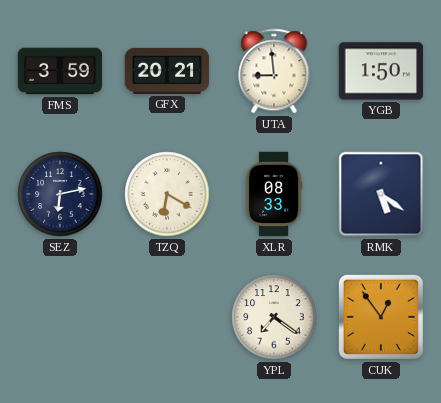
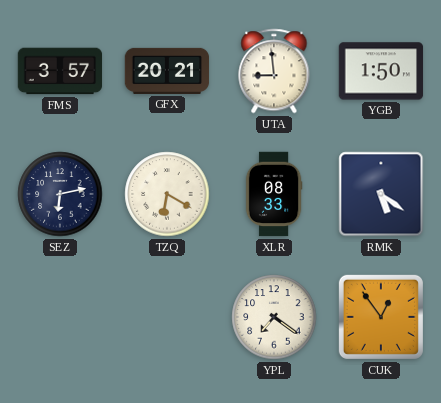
FMS: 3:59 -> 3:57 (60, 71)
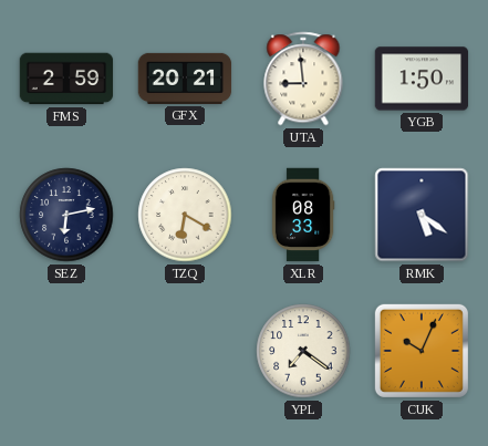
FMS: 3:57 -> 2:59 (66, 79)
CUK: 12:54 -> 10:04 (422, 351)
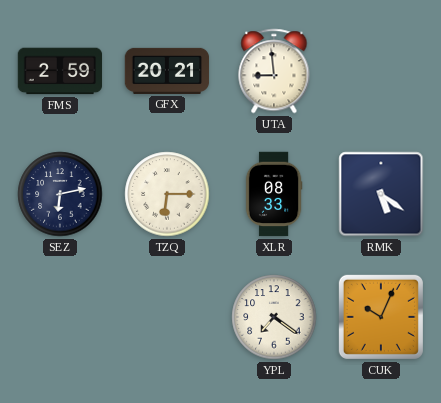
YGB: 1:50 -> none (422, 79)
TZQ: 6:20 -> 6:15 (167, 194)
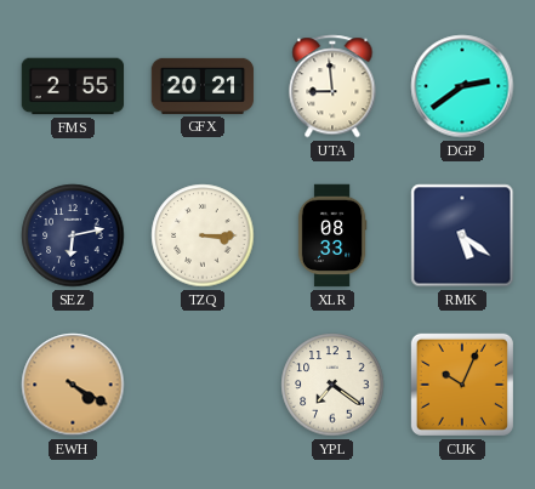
FMS: 2:59 -> 2:55 (73, 86)
DGP: none -> 2:39 (462, 86)
TZQ: 6:15 -> 3:15 (203, 235)
EWH: none -> 4:20 (73, 385)
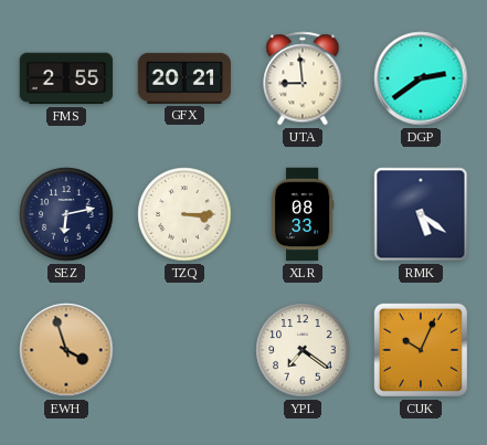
EWH: 4:20 -> 3:57 (66, 350)
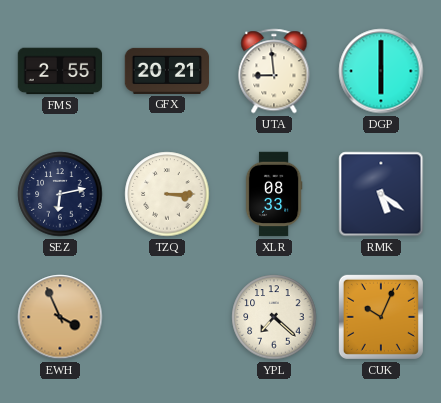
DGP: 2:39 -> 6:00 (381, 71)
EWH: 3:57 -> 3:56 (60, 317)
YPL: 7:21 -> 7:22 (274, 317)
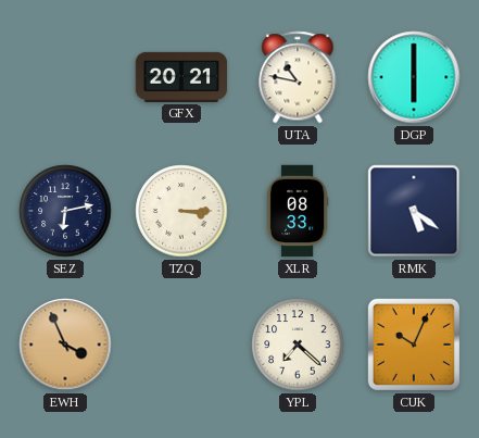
FMS: 2:55 -> none (60, 71)
UTA: 8:59 -> 10:47 (298, 77)
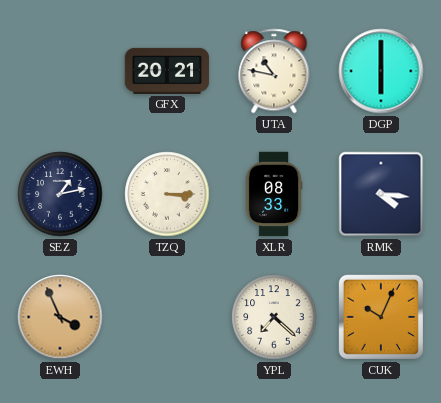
SEZ: 6:13 -> 1:13 (60, 194)
RMK: 5:21 -> 4:16 (381, 194)
